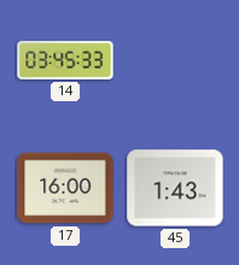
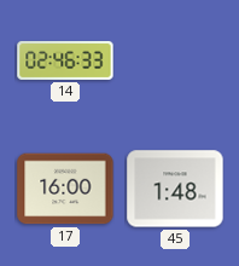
14: 03:45 -> 02:46 (65, 60)
45: 1:43 -> 1:48 (175, 189)
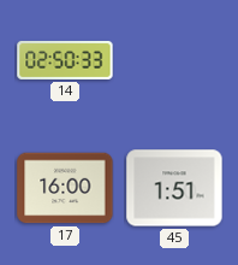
14: 02:46 -> 02:50 (65, 60)
45: 1:48 -> 1:51 (174, 188)
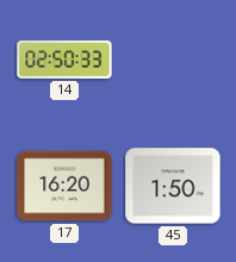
17: 16:00 -> 16:20 (64, 186)
45: 1:51 -> 1:50 (173, 186)
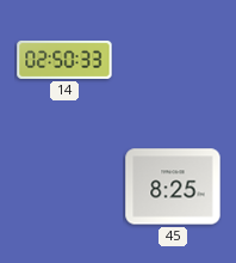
17: 16:20 -> none (64, 186)
45: 1:50 -> 8:25 (173, 186)
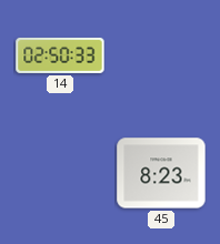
45: 8:25 -> 8:23 (161, 173)
